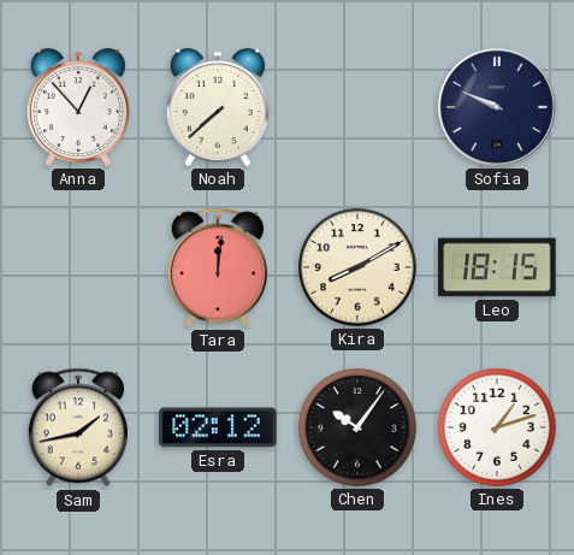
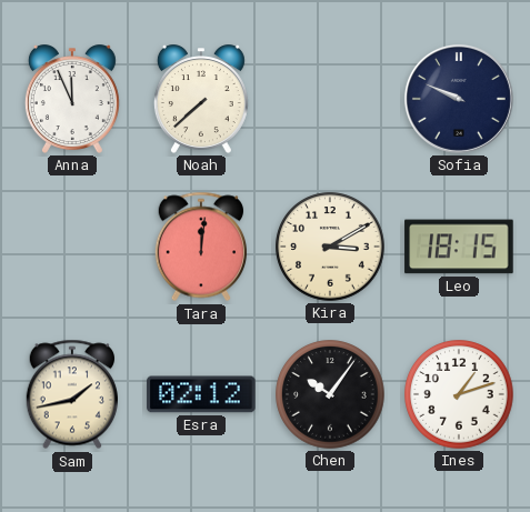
Anna: 12:53 -> 11:56 (72, 99)
Kira: 8:10 -> 3:10 (330, 247)
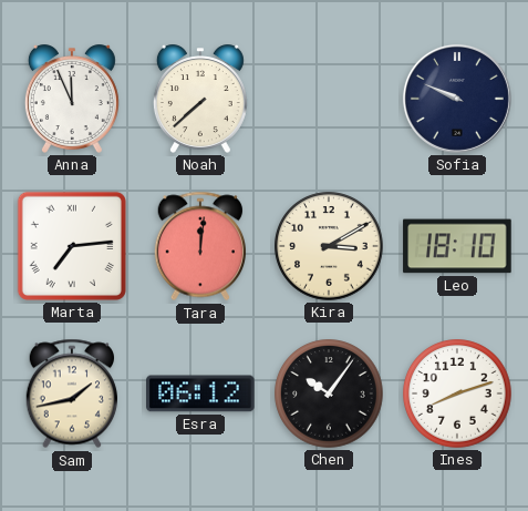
Marta: none -> 7:14 (72, 246)
Leo: 18:15 -> 18:10 (457, 246)
Esra: 02:12 -> 06:12 (200, 394)
Ines: 1:12 -> 8:12 (457, 394)
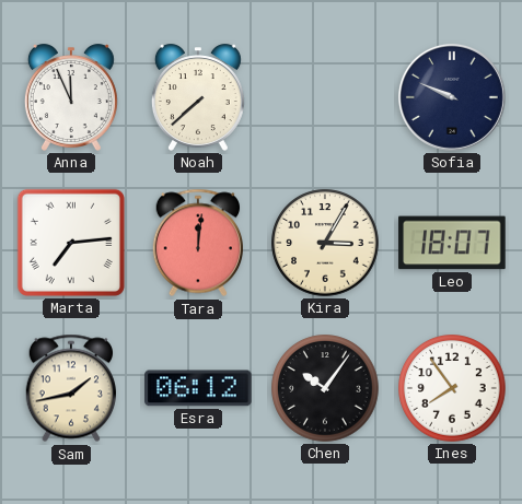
Kira: 3:10 -> 3:05 (325, 243)
Leo: 18:10 -> 18:07 (452, 243)
Ines: 8:12 -> 7:54 (452, 388)
